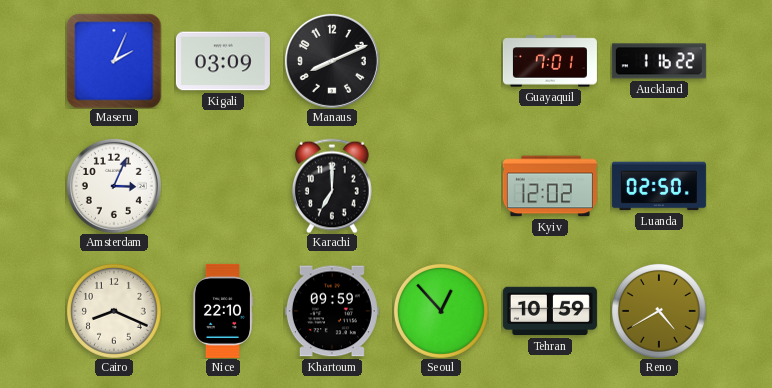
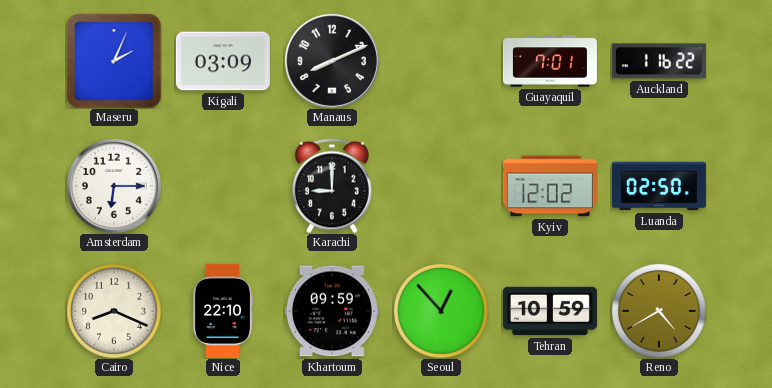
Amsterdam: 3:04 -> 6:15 (114, 186)
Karachi: 7:00 -> 9:00 (332, 186)
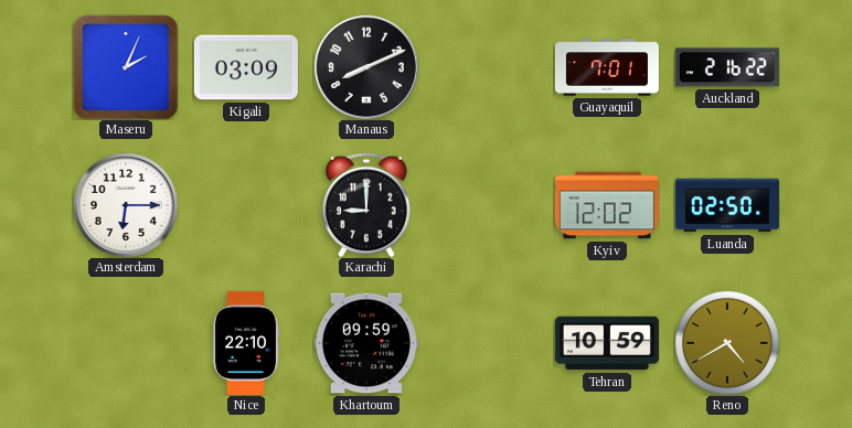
Auckland: 1:16 -> 2:16 (727, 67)
Cairo: 8:19 -> none (114, 311)
Seoul: 12:53 -> none (441, 311)
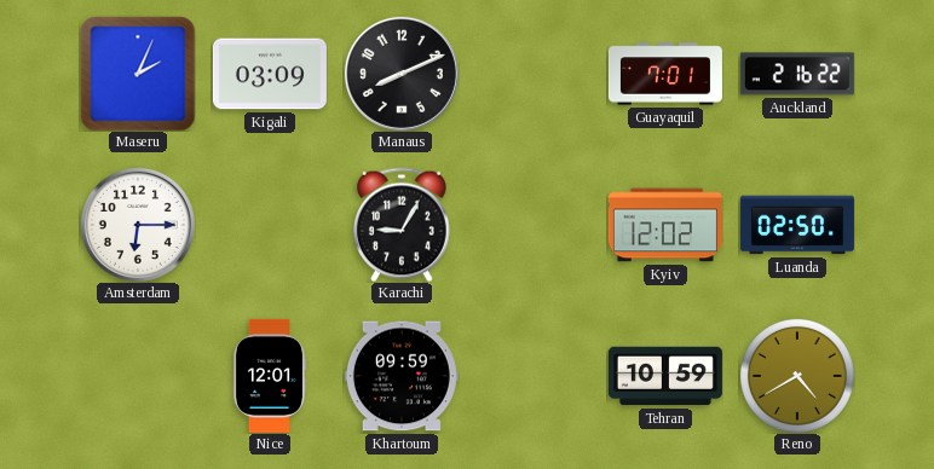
Karachi: 9:00 -> 9:05 (402, 225)
Nice: 22:10 -> 12:01 (269, 376)
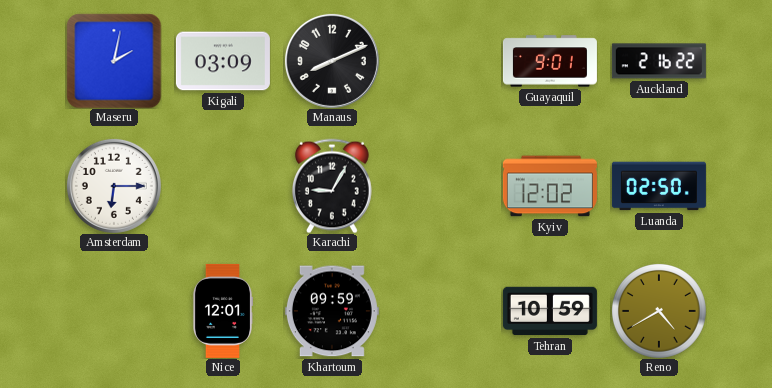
Maseru: 2:04 -> 2:02 (114, 61)
Guayaquil: 7:01 -> 9:01 (550, 61)
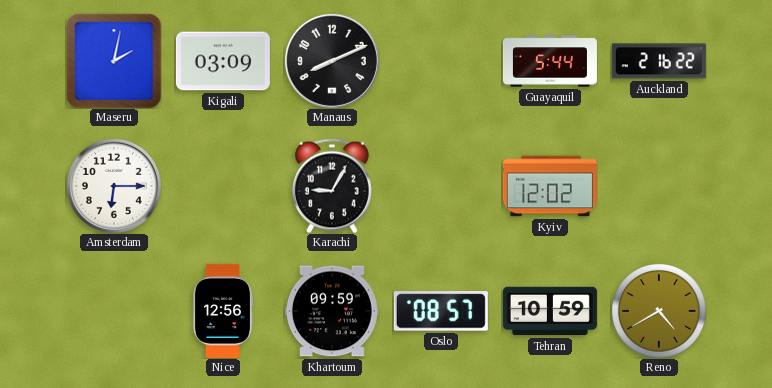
Guayaquil: 9:01 -> 5:44 (550, 61)
Luanda: 02:50 -> none (659, 186)
Nice: 12:01 -> 12:56 (222, 311)
Oslo: none -> 08:57 (441, 311)
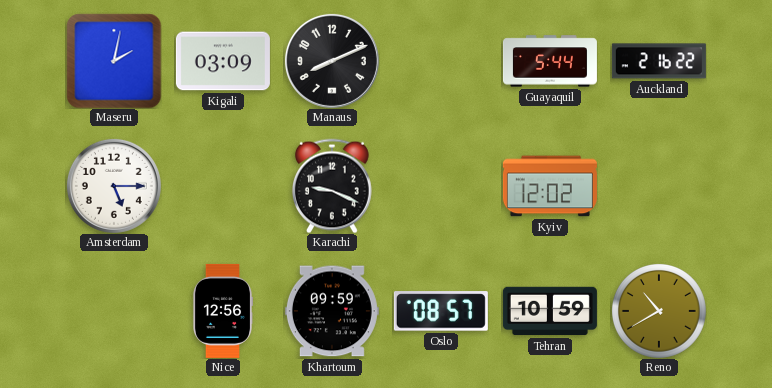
Amsterdam: 6:15 -> 5:15 (114, 186)
Karachi: 9:05 -> 9:19 (332, 186)
Reno: 4:40 -> 10:40 (659, 311)
